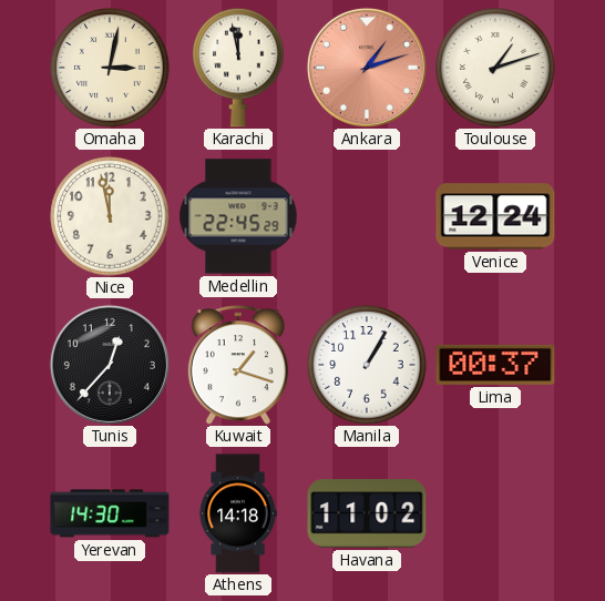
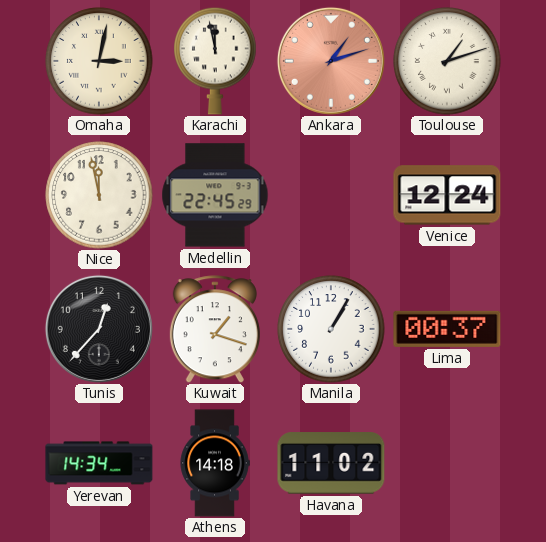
Yerevan: 14:30 -> 14:34 (99, 463)
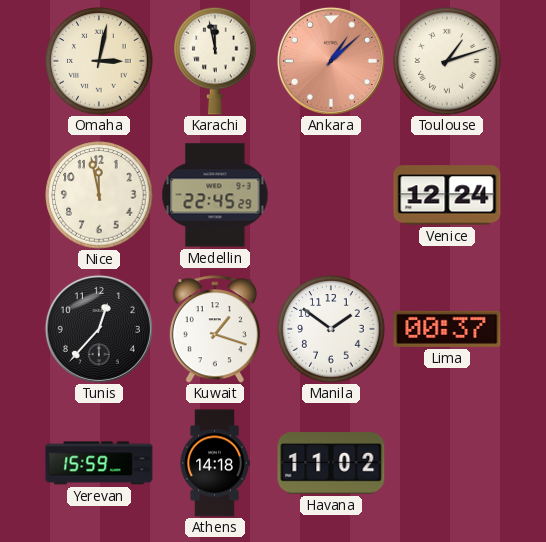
Ankara: 1:12 -> 1:08 (331, 61)
Manila: 1:05 -> 1:51 (331, 329)
Yerevan: 14:34 -> 15:59 (99, 463)
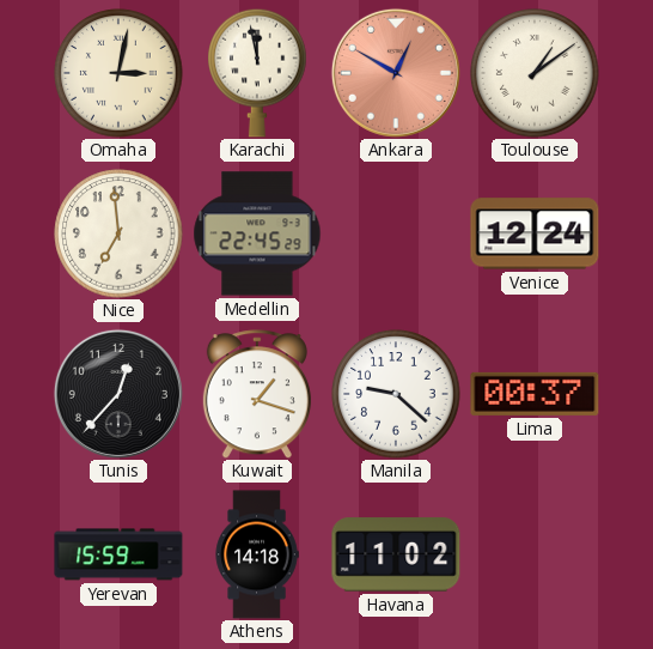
Ankara: 1:08 -> 12:50 (396, 73)
Toulouse: 1:12 -> 1:09 (535, 73)
Nice: 11:58 -> 6:59 (118, 233)
Manila: 1:51 -> 9:22 (396, 394)
